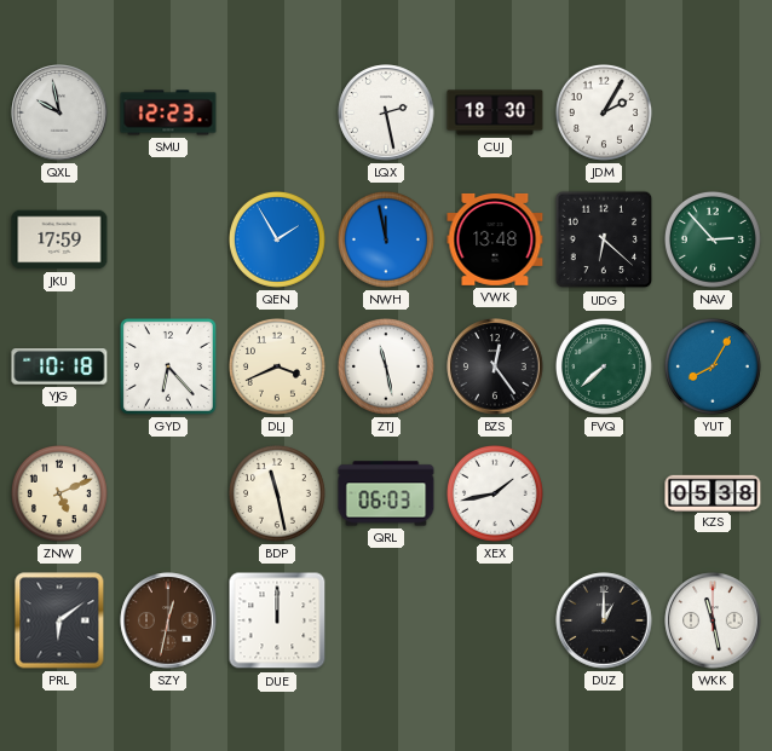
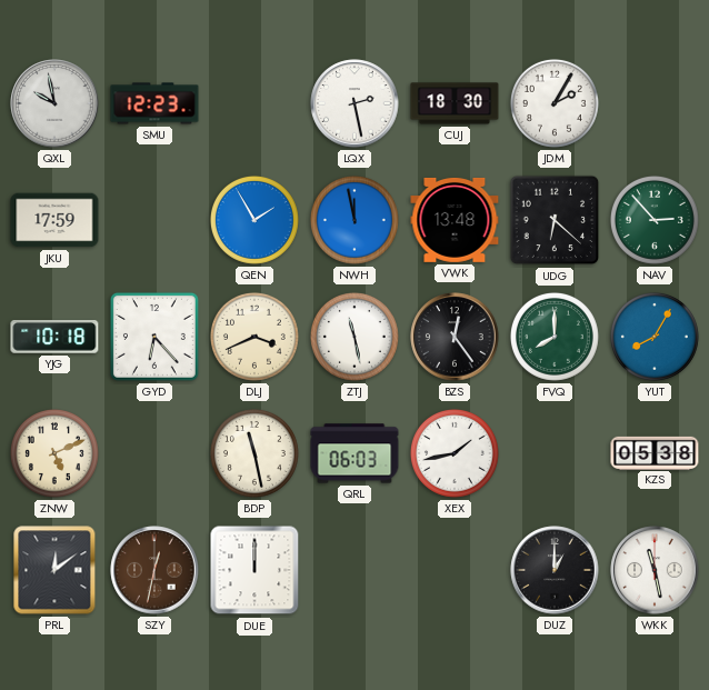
FVQ: 7:38 -> 8:00 (555, 337)
PRL: 6:09 -> 12:09 (54, 570)
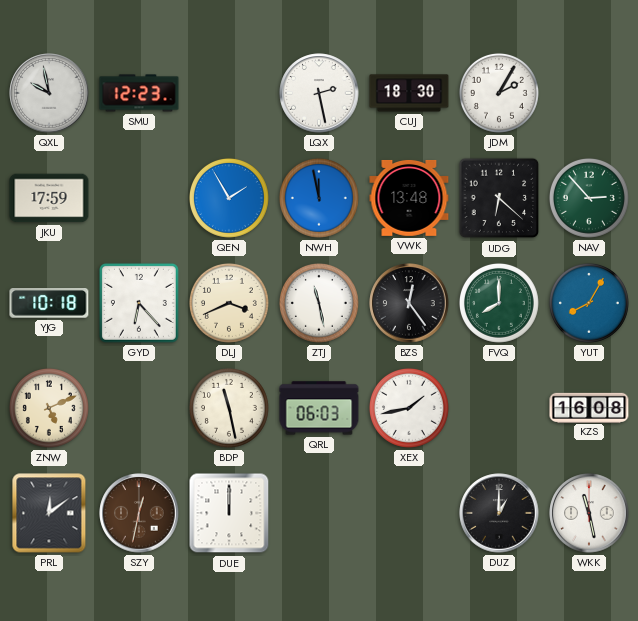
KZS: 05:38 -> 16:08 (589, 407)
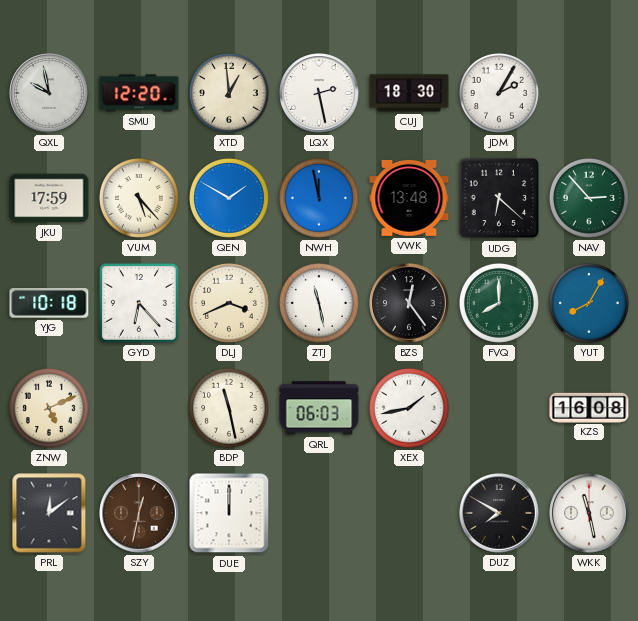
SMU: 12:23 -> 12:20 (139, 93)
XTD: none -> 12:59 (229, 93)
VUM: none -> 5:23 (139, 198)
QEN: 1:55 -> 1:50 (229, 198)
DUZ: 1:00 -> 7:50 (499, 513)
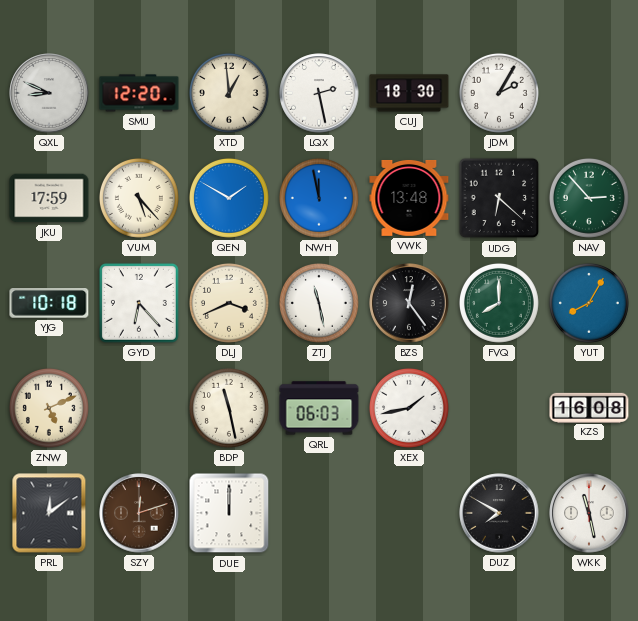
QXL: 9:58 -> 8:49 (49, 93)
SZY: 12:32 -> 12:12 (139, 513)
